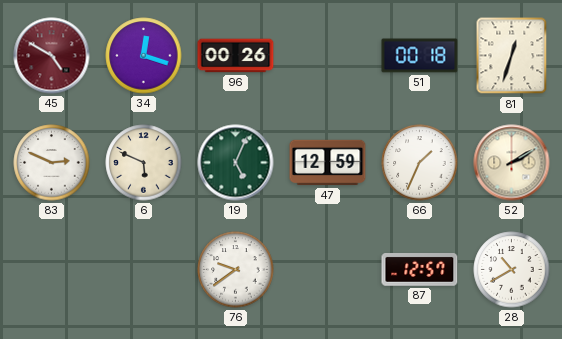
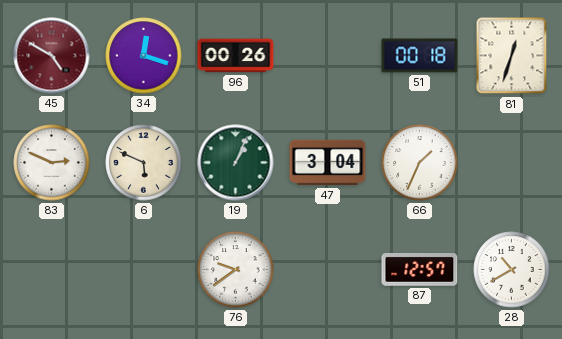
19: 5:04 -> 1:04 (236, 163)
47: 12:59 -> 3:04 (328, 163)
52: 2:10 -> none (512, 163)
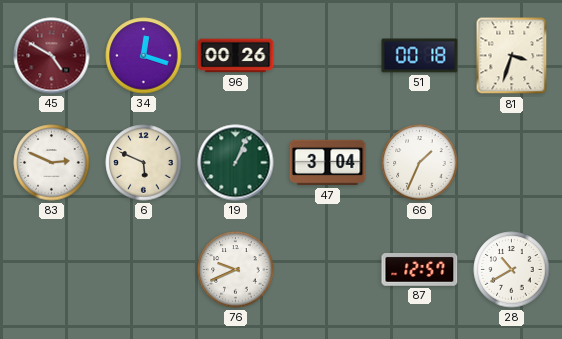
81: 12:33 -> 3:33 (512, 56)
76: 9:39 -> 9:41 (236, 270)
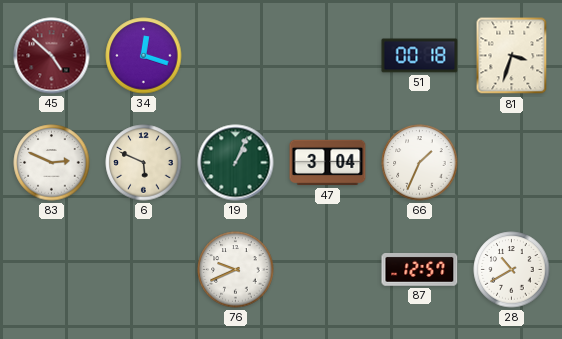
45: 4:50 -> 4:52 (52, 56)
96: 00:26 -> none (236, 56)
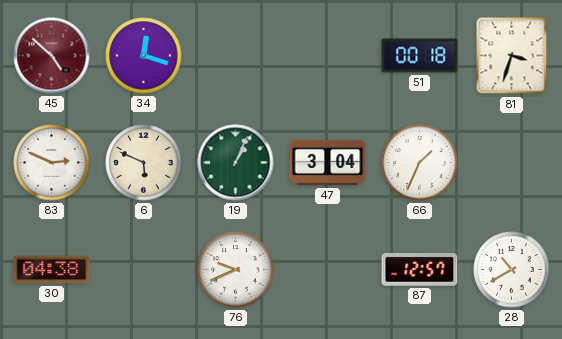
30: none -> 04:38 (52, 270)
